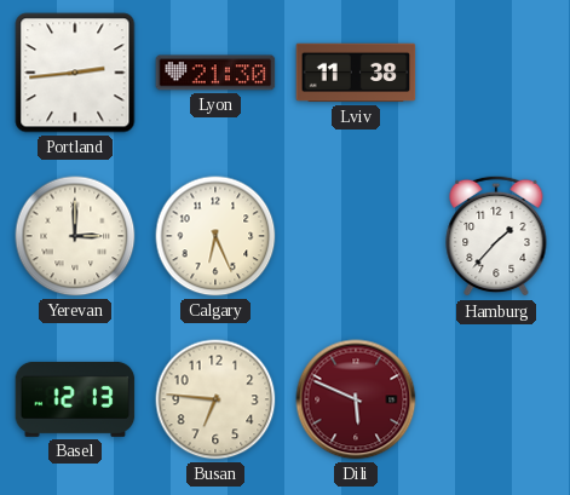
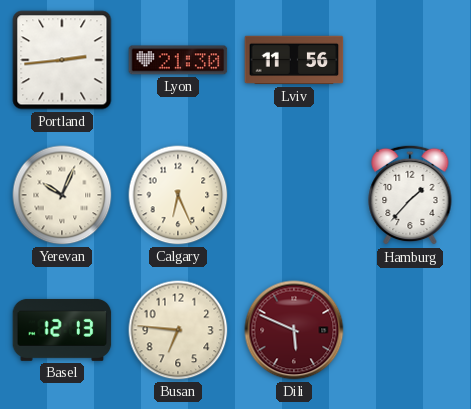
Lviv: 11:38 -> 11:56 (294, 60)
Yerevan: 3:00 -> 10:04 (62, 195)
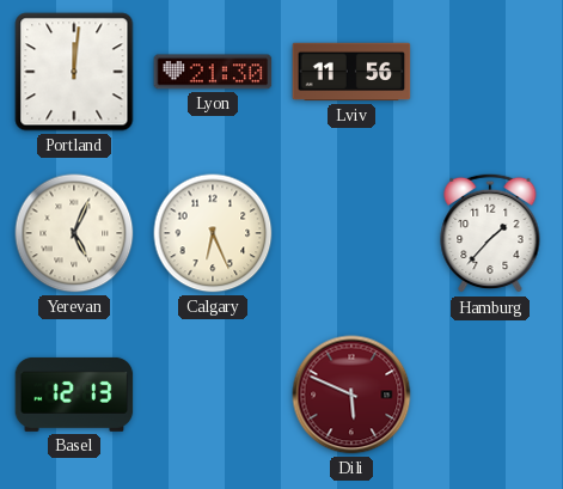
Portland: 2:44 -> 12:01 (74, 72)
Yerevan: 10:04 -> 5:04 (74, 233)
Busan: 6:46 -> none (178, 330)
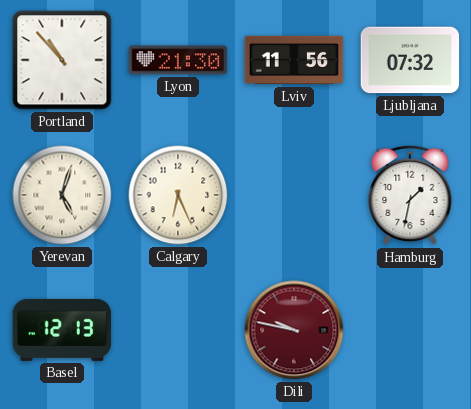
Portland: 12:01 -> 10:53 (62, 60)
Ljubljana: none -> 07:32 (410, 60)
Yerevan: 5:04 -> 5:03 (62, 195)
Hamburg: 1:37 -> 1:32 (410, 195)
Dili: 5:49 -> 9:47 (294, 330)
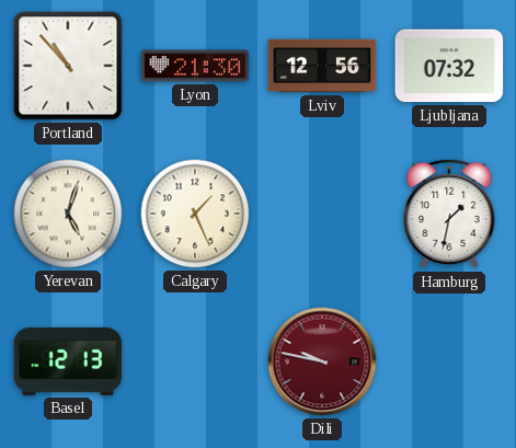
Lviv: 11:56 -> 12:56 (322, 66)
Calgary: 6:26 -> 1:26 (195, 214)
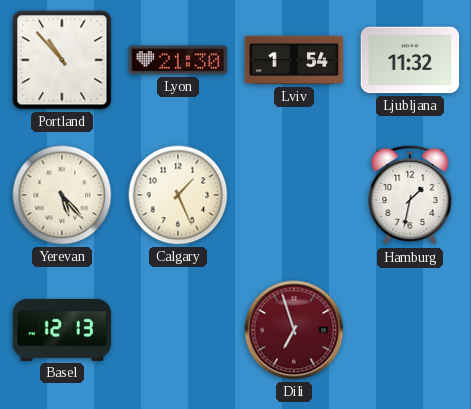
Lviv: 12:56 -> 1:54 (294, 60)
Ljubljana: 07:32 -> 11:32 (410, 60)
Yerevan: 5:03 -> 5:23 (62, 195)
Dili: 9:47 -> 6:57 (294, 330)
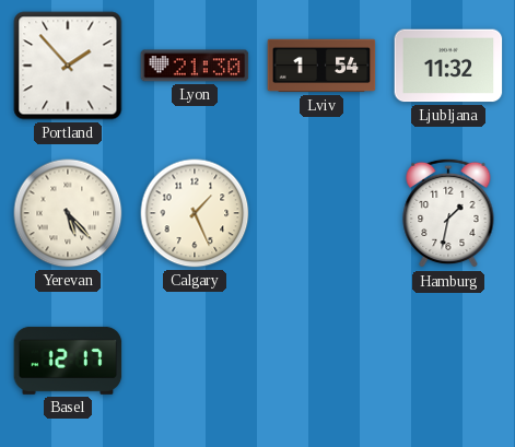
Portland: 10:53 -> 1:53 (68, 66)
Basel: 12:13 -> 12:17 (68, 361)
Dili: 6:57 -> none (294, 330)
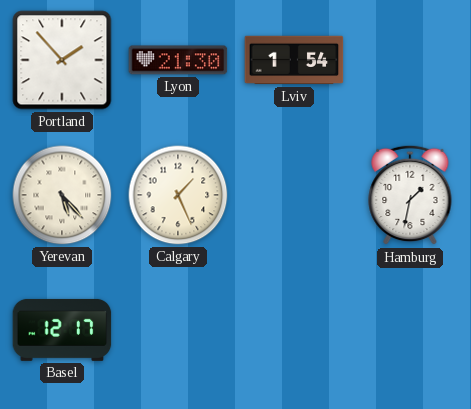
Ljubljana: 11:32 -> none (448, 66)
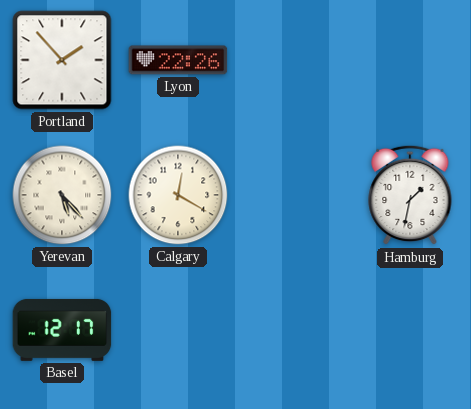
Lyon: 21:30 -> 22:26 (178, 60)
Lviv: 1:54 -> none (294, 60)
Calgary: 1:26 -> 12:20 (178, 195)
